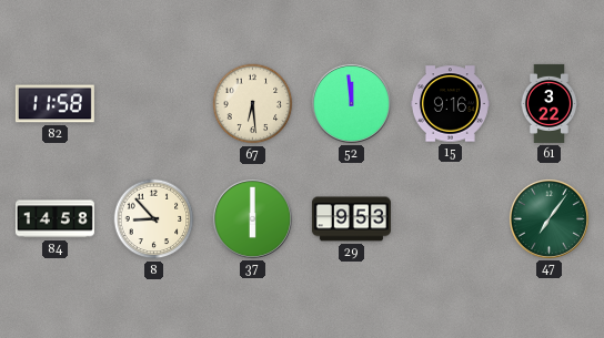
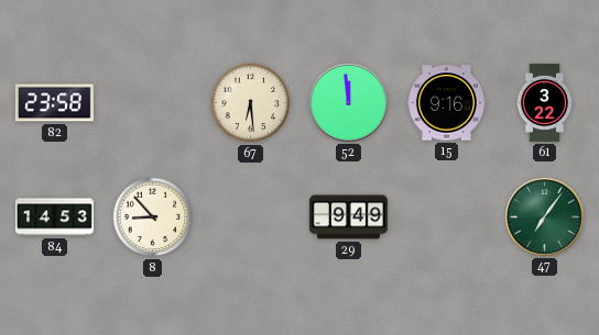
82: 11:58 -> 23:58 (54, 103)
84: 14:58 -> 14:53 (54, 217)
37: 6:00 -> none (252, 218)
29: 9:53 -> 9:49 (348, 217)
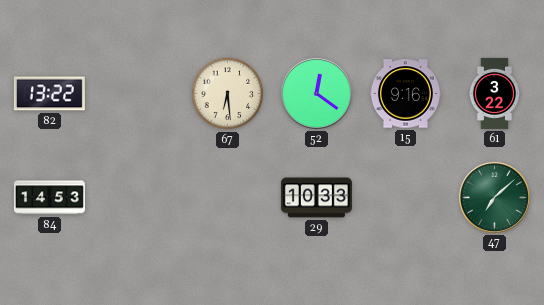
82: 23:58 -> 13:22 (49, 94)
52: 11:59 -> 12:21 (316, 93)
8: 8:53 -> none (153, 217)
29: 9:49 -> 10:33 (316, 198)
47: 7:06 -> 7:08 (494, 197)
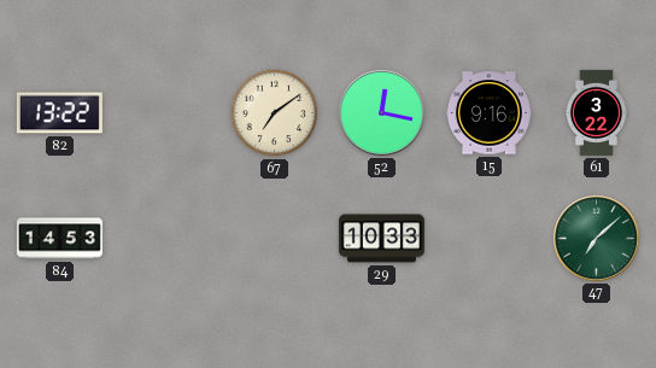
67: 6:29 -> 7:09 (275, 113)
52: 12:21 -> 12:17 (381, 112)
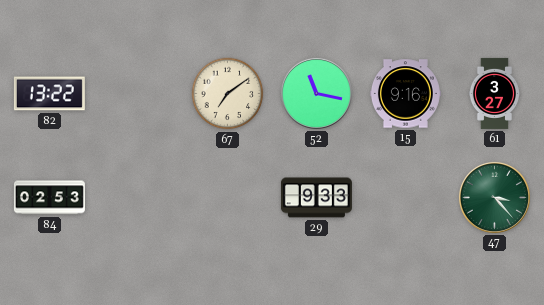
52: 12:17 -> 11:17 (316, 93)
61: 3:22 -> 3:27 (494, 93)
84: 14:53 -> 02:53 (49, 198)
29: 10:33 -> 9:33 (316, 198)
47: 7:08 -> 3:23 (494, 197)
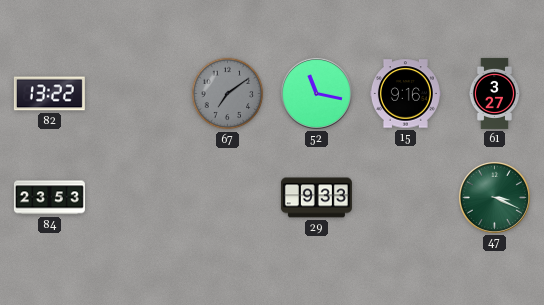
67 dial: cream -> grey (228, 94)
84: 02:53 -> 23:53 (49, 198)
47: 3:23 -> 3:19 (494, 197)
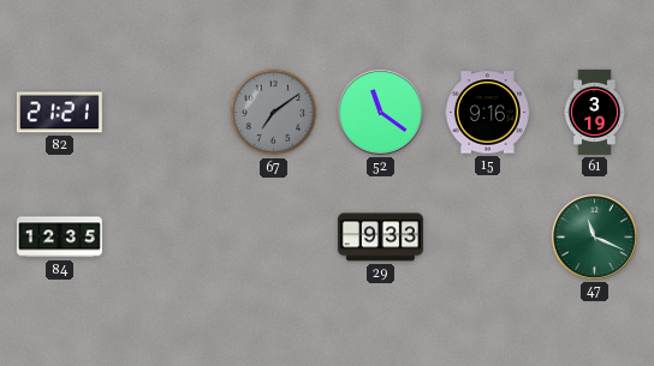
82: 13:22 -> 21:21 (59, 113)
52: 11:17 -> 11:21 (380, 112)
61: 3:27 -> 3:19 (594, 112)
84: 23:53 -> 12:35 (59, 238)
47: 3:19 -> 11:19 (594, 236)
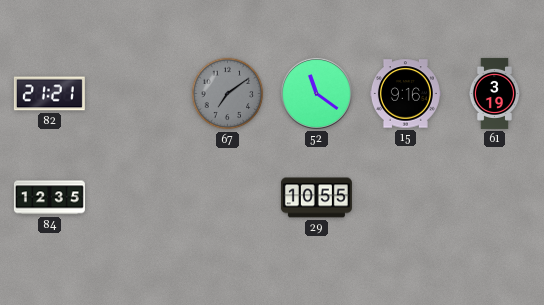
29: 9:33 -> 10:55 (316, 198)
47: 11:19 -> none (594, 236)
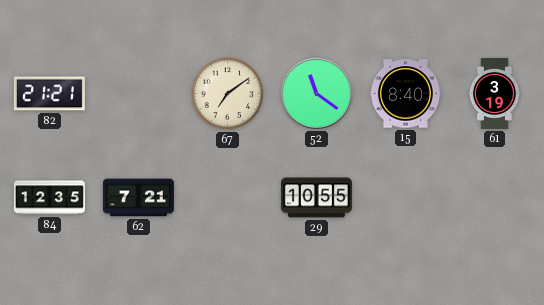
67 dial: grey -> cream (228, 94)
15: 9:16 -> 8:40 (405, 94)
62: none -> 7:21 (138, 198)
